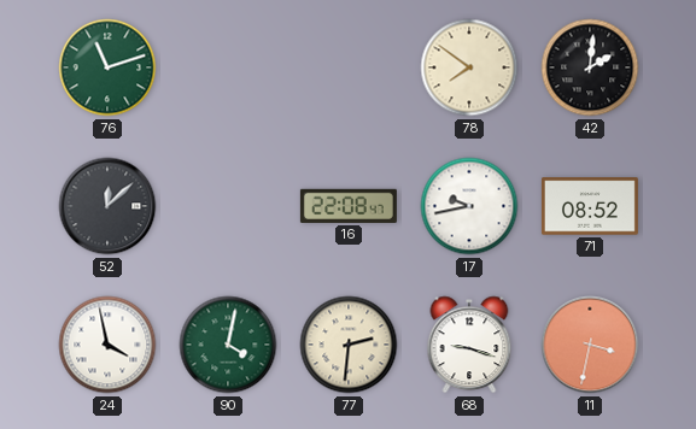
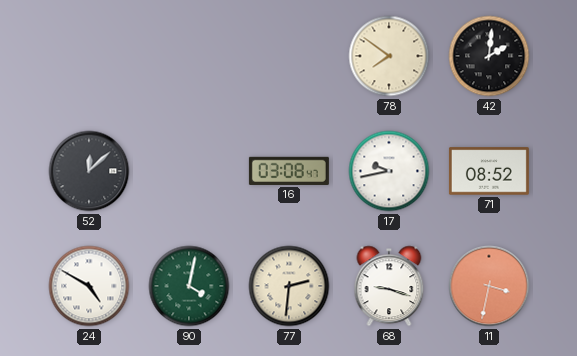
76: 11:12 -> none (107, 67)
16: 22:08 -> 03:08 (289, 171)
24: 3:58 -> 4:50 (89, 286)
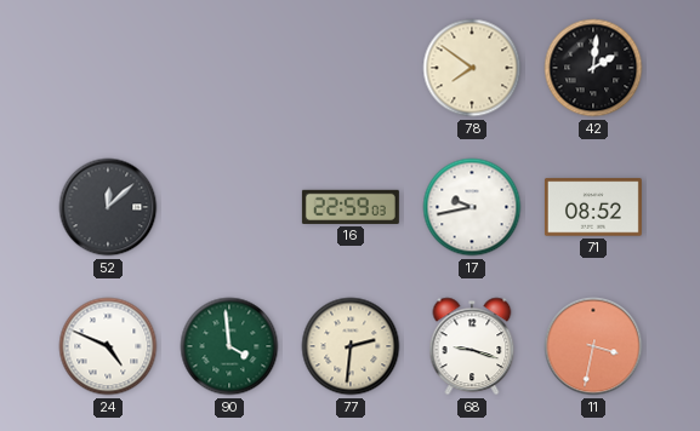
16: 03:08 -> 22:59 (351, 207)
24: 4:50 -> 4:49 (108, 346)
90: 4:02 -> 3:59 (229, 346)
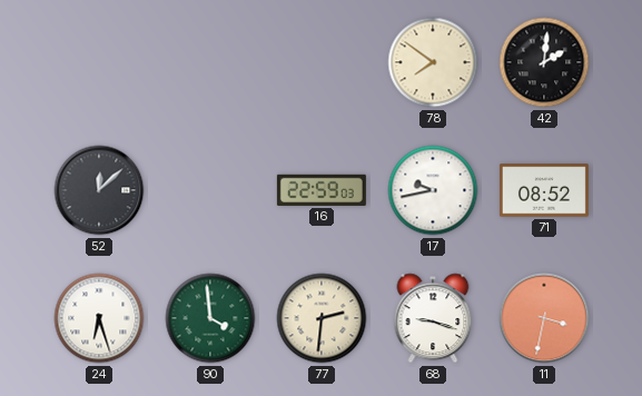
24: 4:49 -> 6:27 (99, 318)
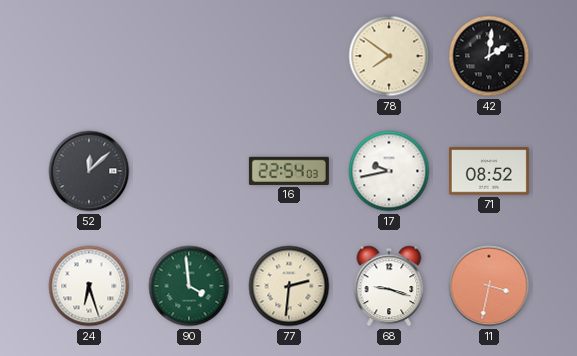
16: 22:59 -> 22:54 (289, 171)
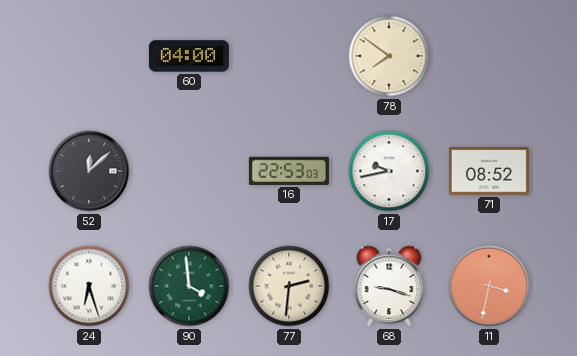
60: none -> 04:00 (189, 56)
42: 2:01 -> none (489, 56)
16: 22:54 -> 22:53 (289, 171)
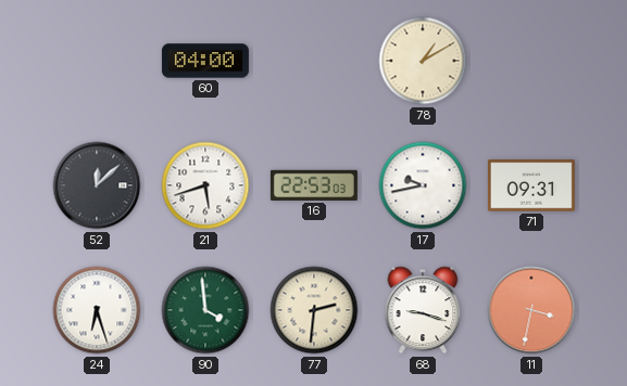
78: 7:51 -> 1:10 (423, 61)
21: none -> 5:42 (205, 185)
71: 08:52 -> 09:31 (531, 185)
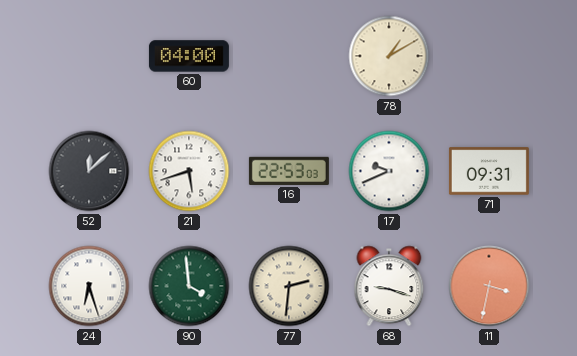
17: 9:43 -> 9:41 (389, 171)
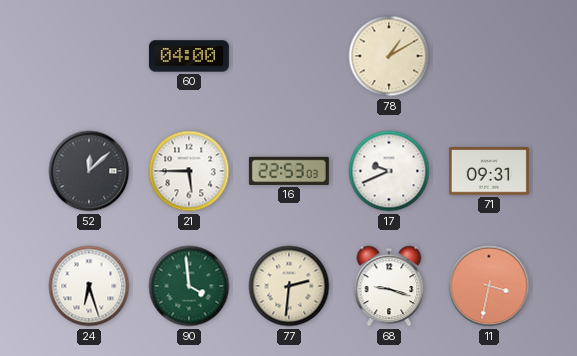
21: 5:42 -> 5:45 (189, 171)
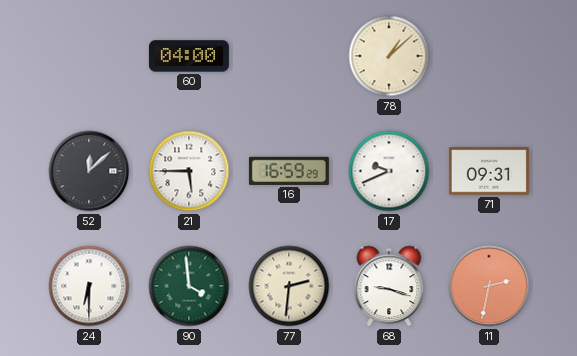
78: 1:10 -> 1:08 (389, 56)
16: 22:53 -> 16:59 (289, 171)
24: 6:27 -> 6:30 (89, 286)
11: 3:32 -> 2:32 (489, 286)
